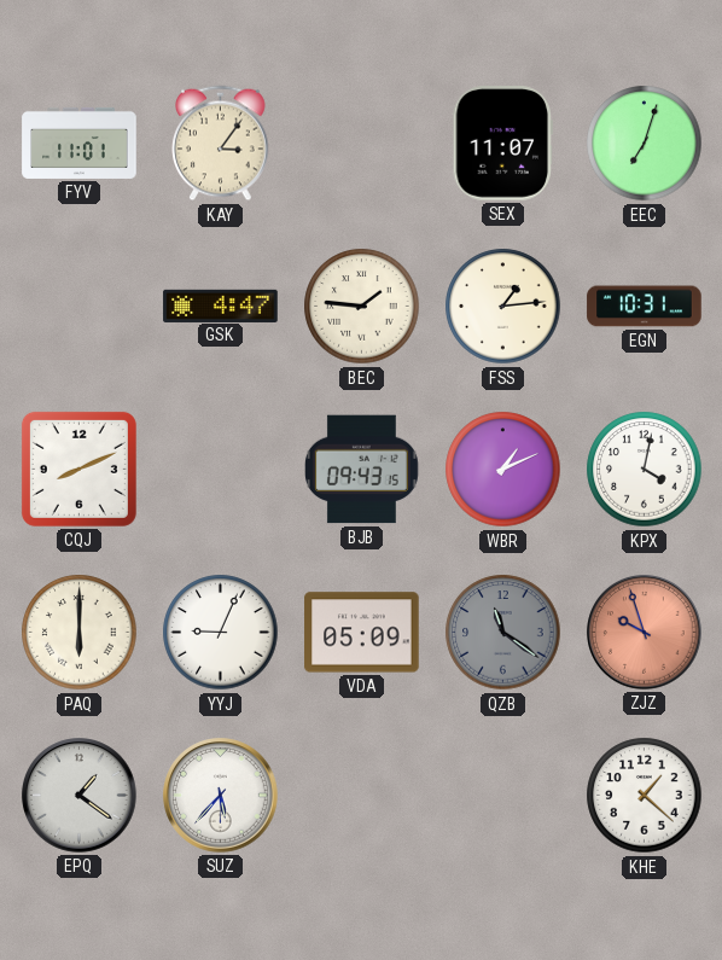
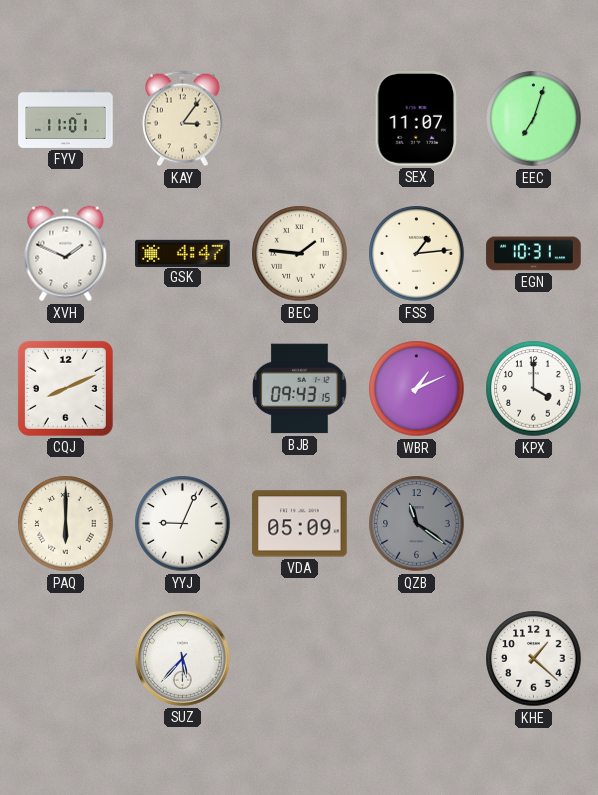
XVH: none -> 1:49 (66, 254)
KPX: 4:02 -> 4:00 (534, 389)
ZJZ: 9:57 -> none (645, 633)
EPQ: 1:21 -> none (80, 796)
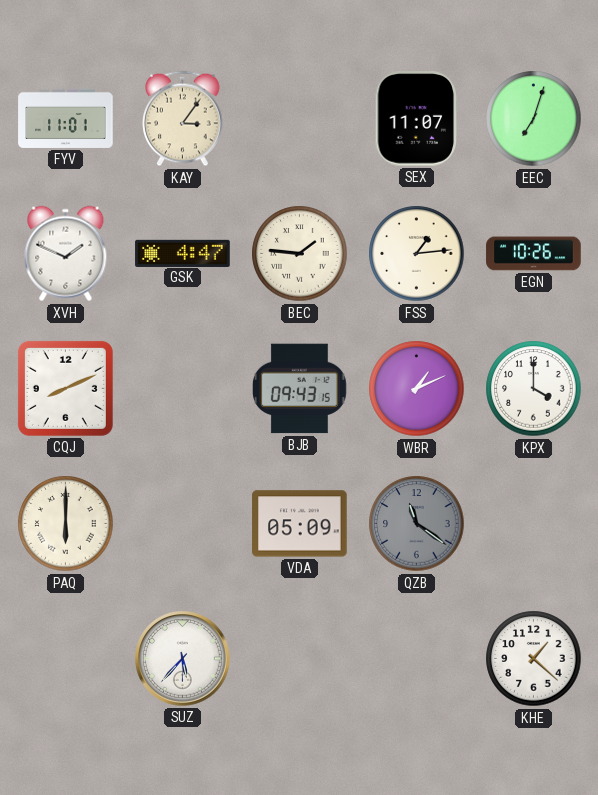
EGN: 10:31 -> 10:26 (534, 254)
YYJ: 9:04 -> none (183, 524)
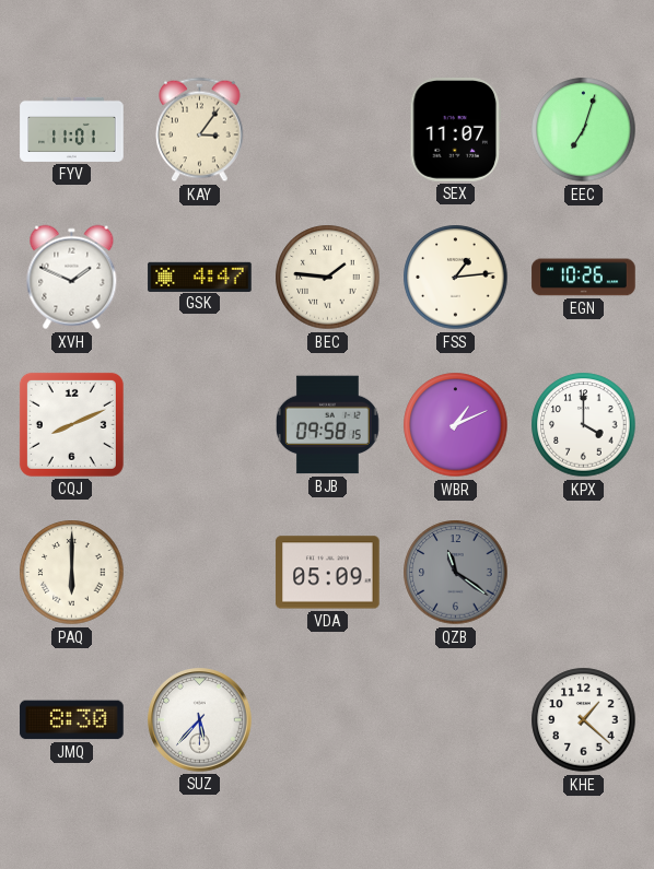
BJB: 09:43 -> 09:58 (327, 425)
JMQ: none -> 8:30 (72, 720)
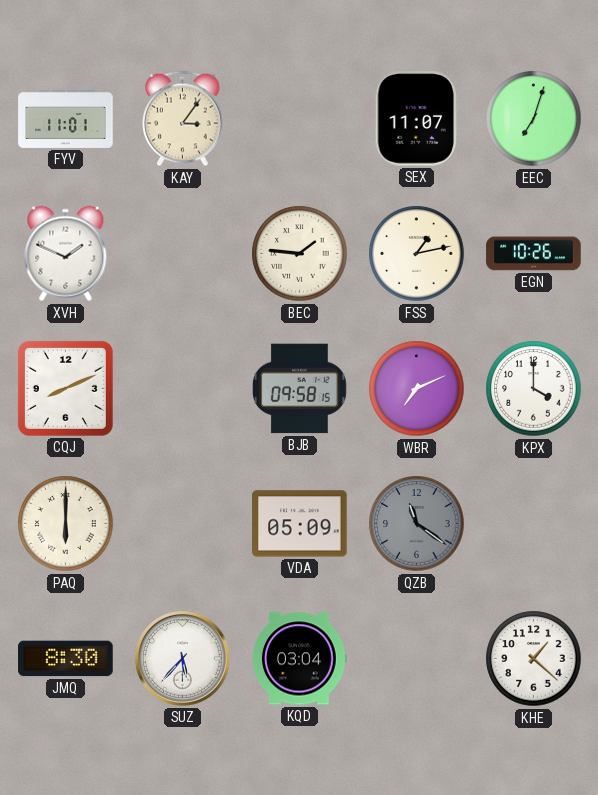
GSK: 4:47 -> none (200, 277)
FSS: 1:14 -> 1:13 (417, 254)
WBR: 1:11 -> 7:11 (417, 389)
KQD: none -> 03:04 (300, 659)
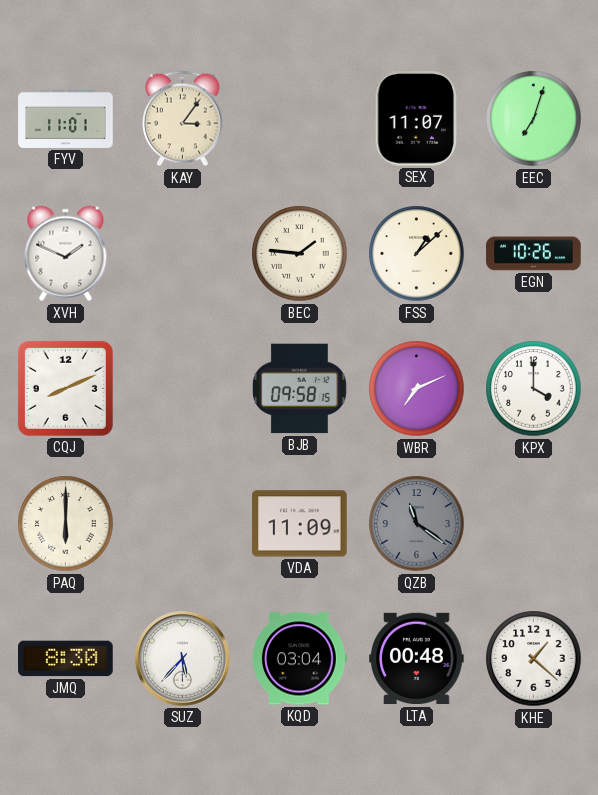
FSS: 1:13 -> 1:08 (417, 254)
VDA: 05:09 -> 11:09 (300, 524)
LTA: none -> 00:48 (417, 659)
